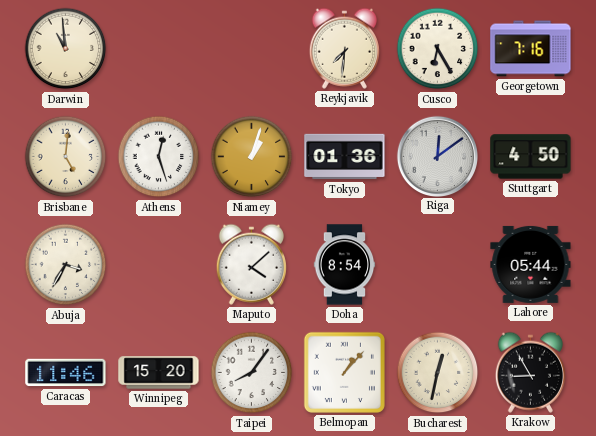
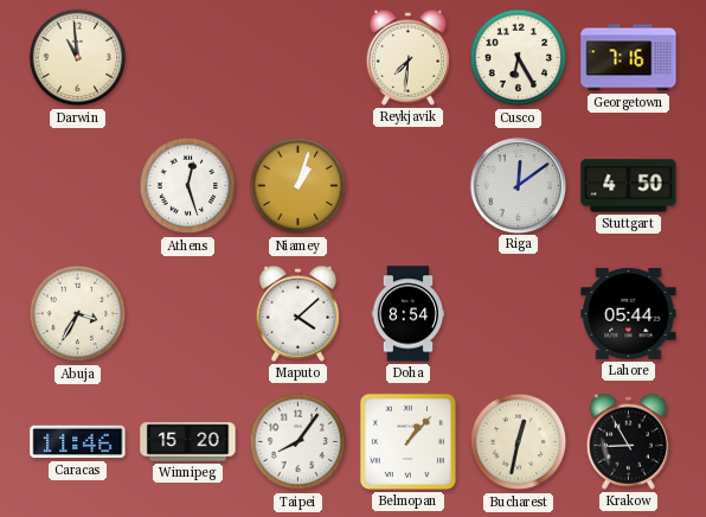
Brisbane: 5:01 -> none (66, 157)
Tokyo: 01:36 -> none (345, 157)
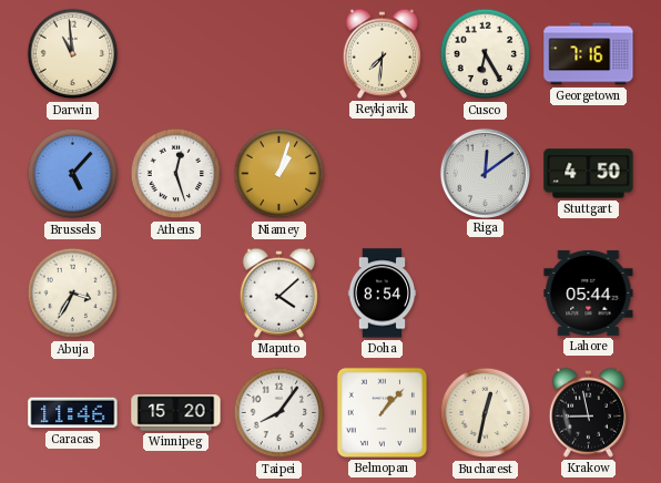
Brussels: none -> 5:07 (73, 174)
Krakow: 8:55 -> 8:58 (588, 412)
